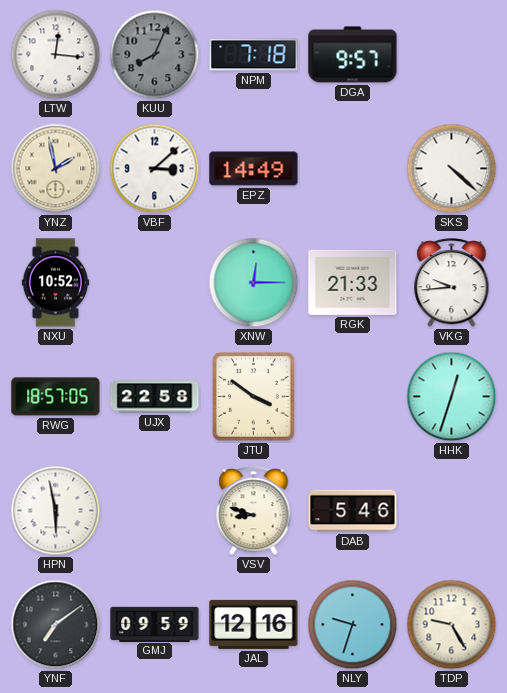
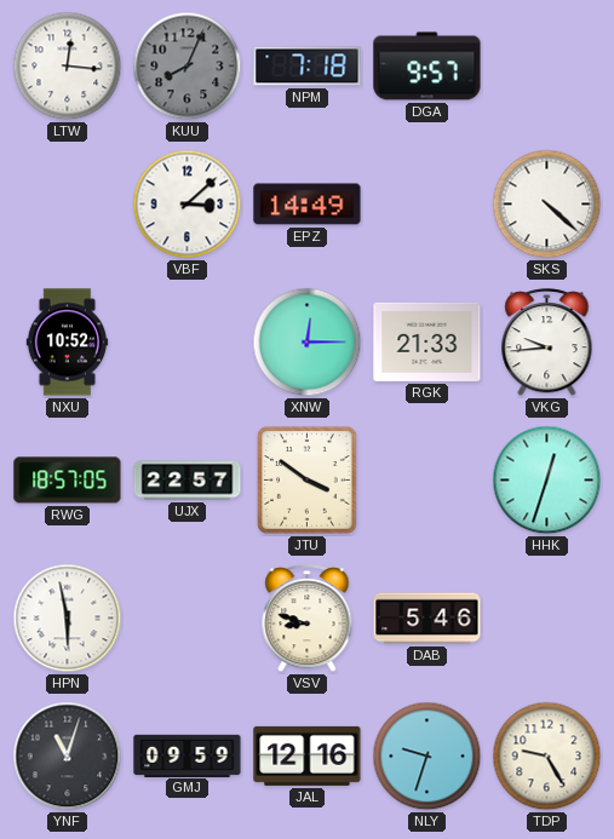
YNZ: 1:58 -> none (56, 169)
UJX: 22:58 -> 22:57 (188, 481)
YNF: 7:09 -> 11:03 (68, 757)
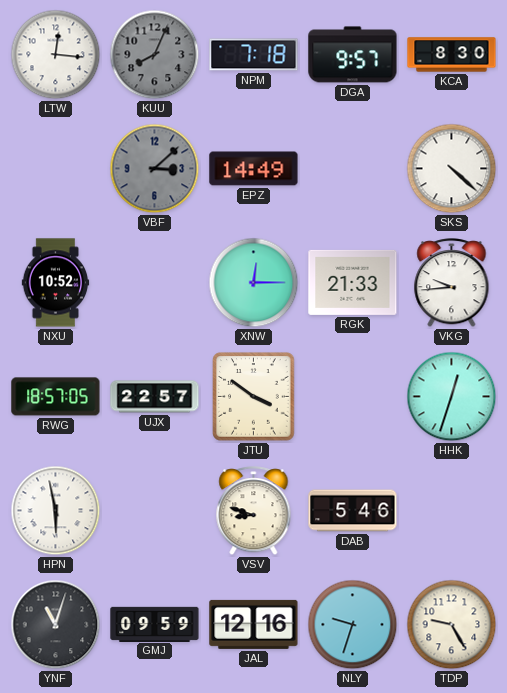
KCA: none -> 8:30 (452, 55)
VBF dial: white -> grey (155, 169)
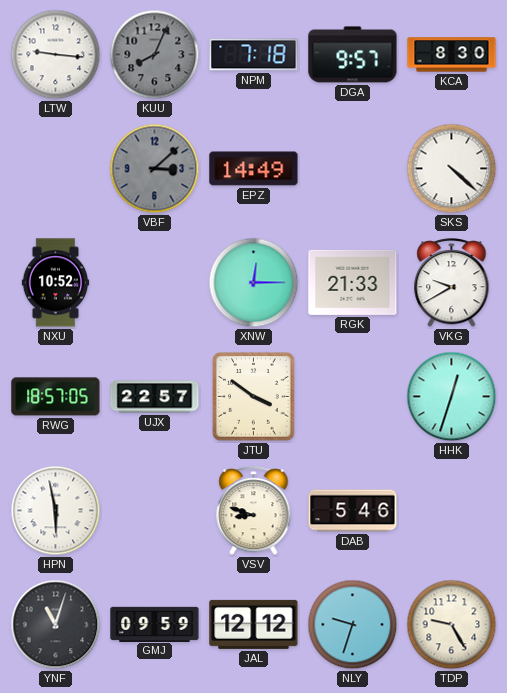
LTW: 12:16 -> 9:16 (56, 55)
VKG: 9:44 -> 9:40 (452, 283)
JAL: 12:16 -> 12:12 (254, 624)
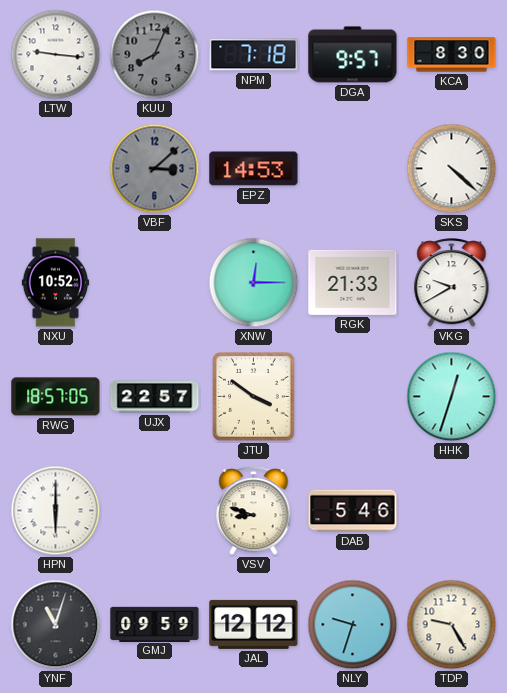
EPZ: 14:49 -> 14:53 (254, 169)
HPN: 5:58 -> 6:00 (56, 511)
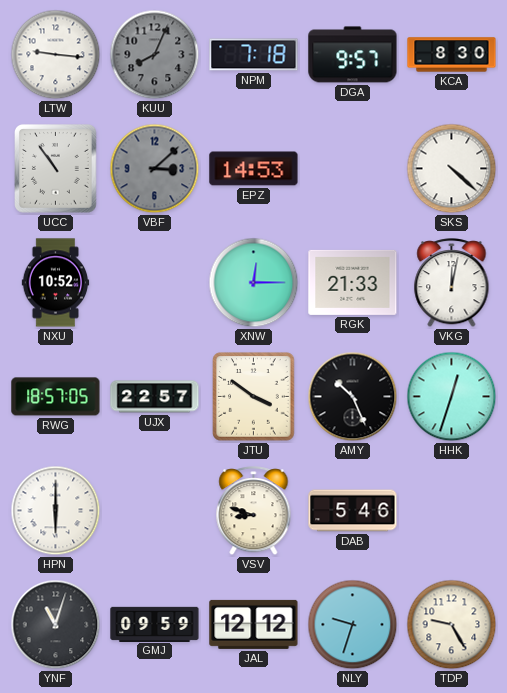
UCC: none -> 10:54 (56, 169)
VKG: 9:40 -> 12:02 (452, 283)
AMY: none -> 10:26 (353, 397)
